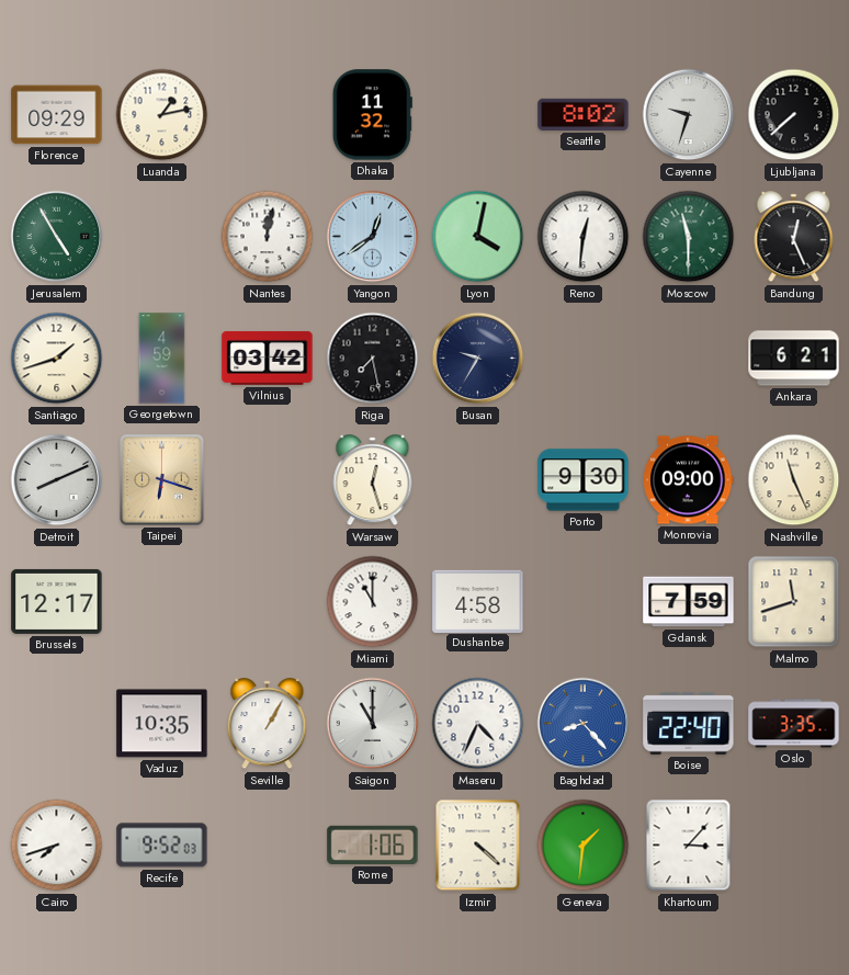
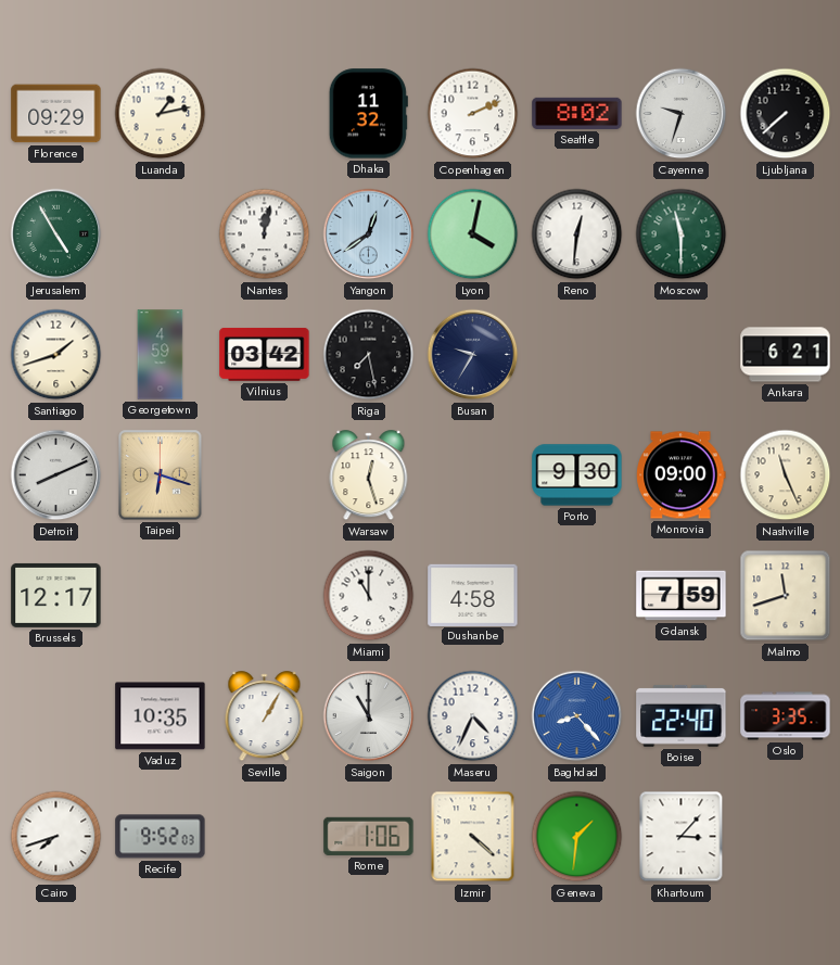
Copenhagen: none -> 2:11 (473, 114)
Bandung: 12:26 -> none (794, 237)
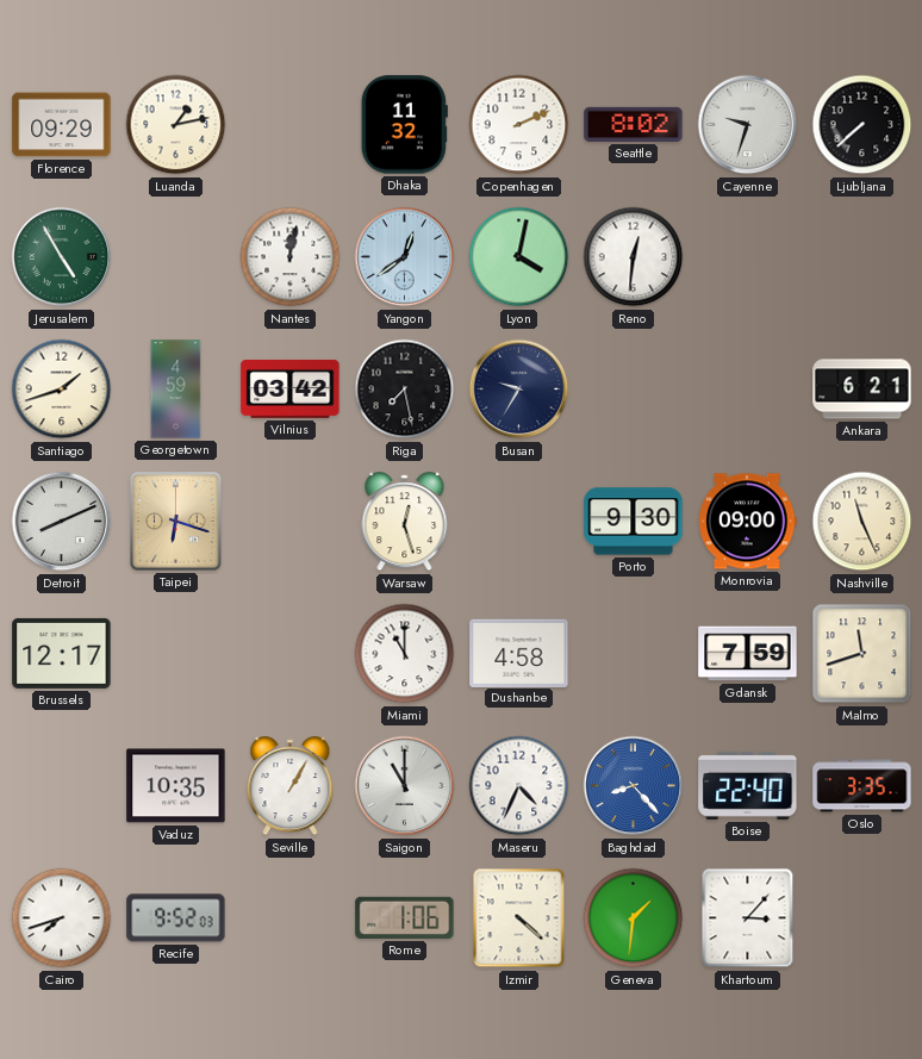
Moscow: 11:30 -> none (682, 234)
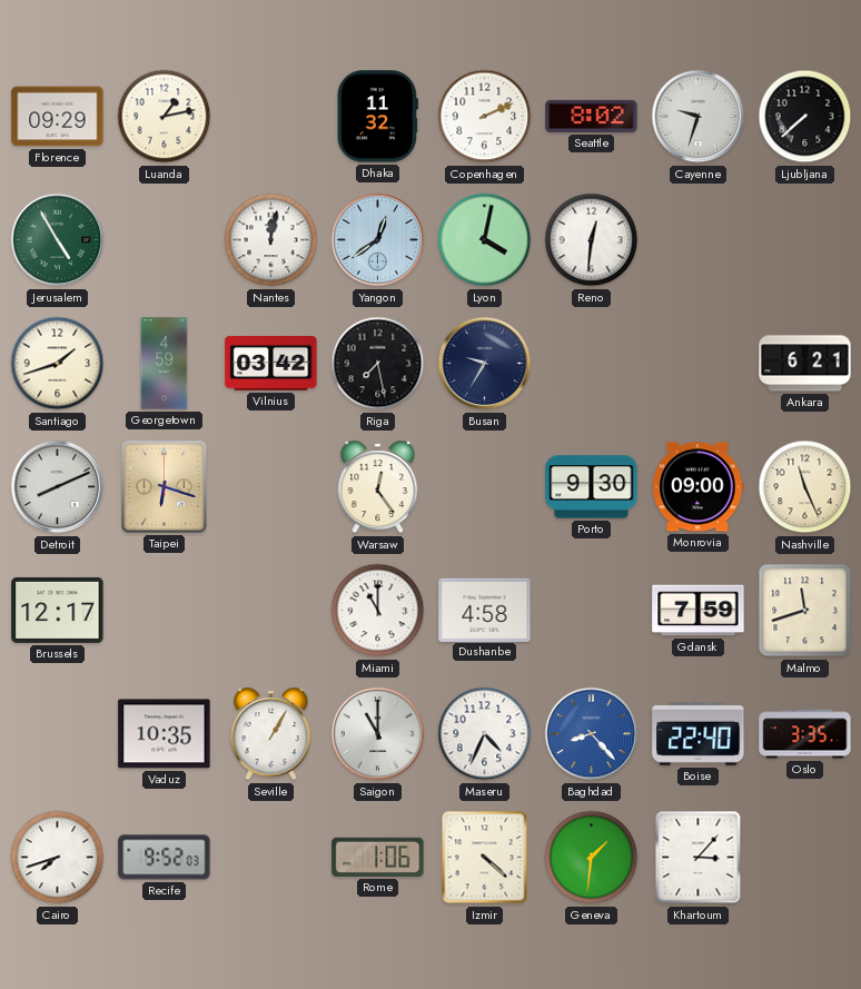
Warsaw: 12:27 -> 12:24 (378, 487)
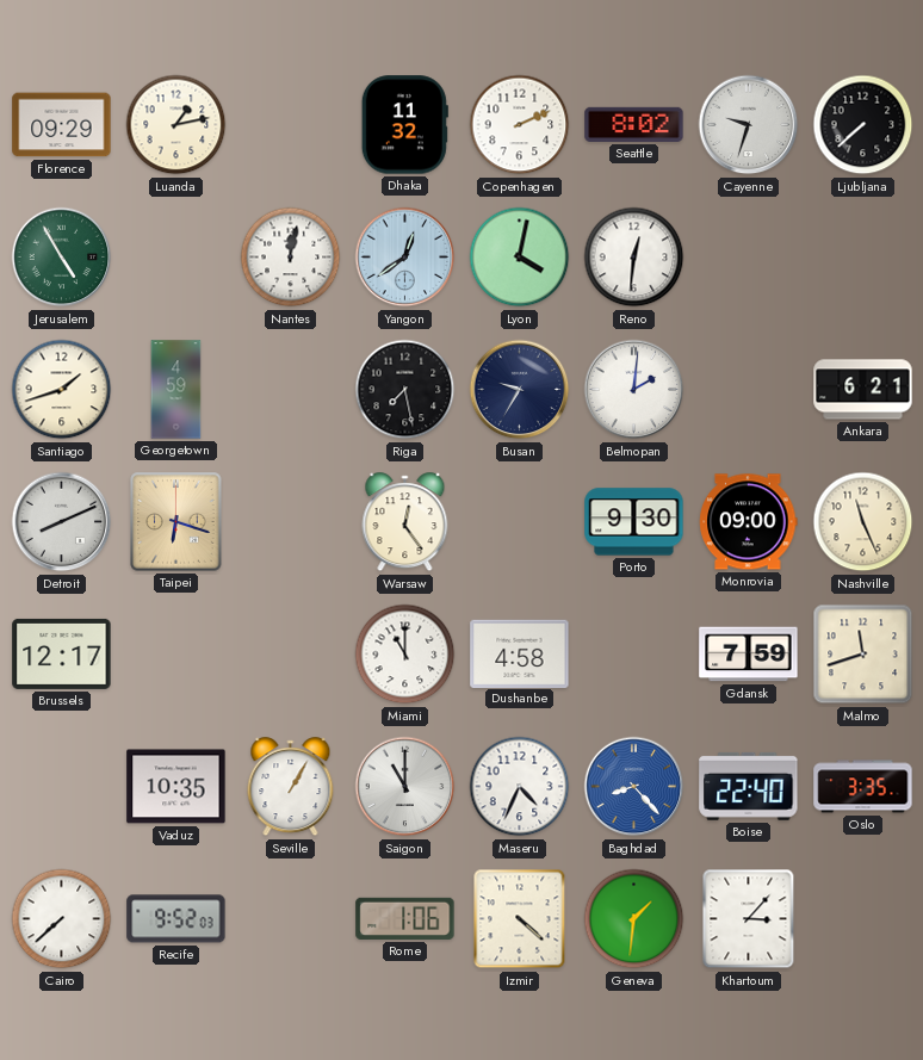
Vilnius: 03:42 -> none (271, 363)
Belmopan: none -> 2:01 (634, 390)
Cairo: 7:42 -> 7:38 (62, 919)
